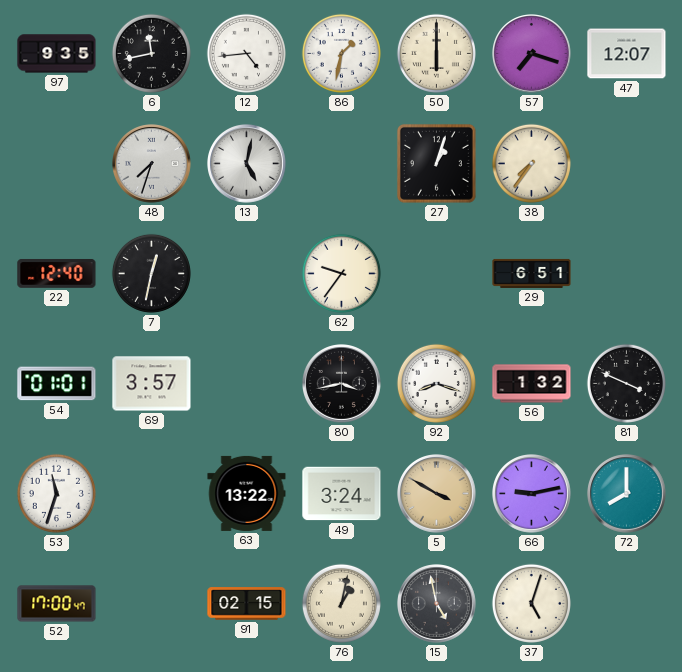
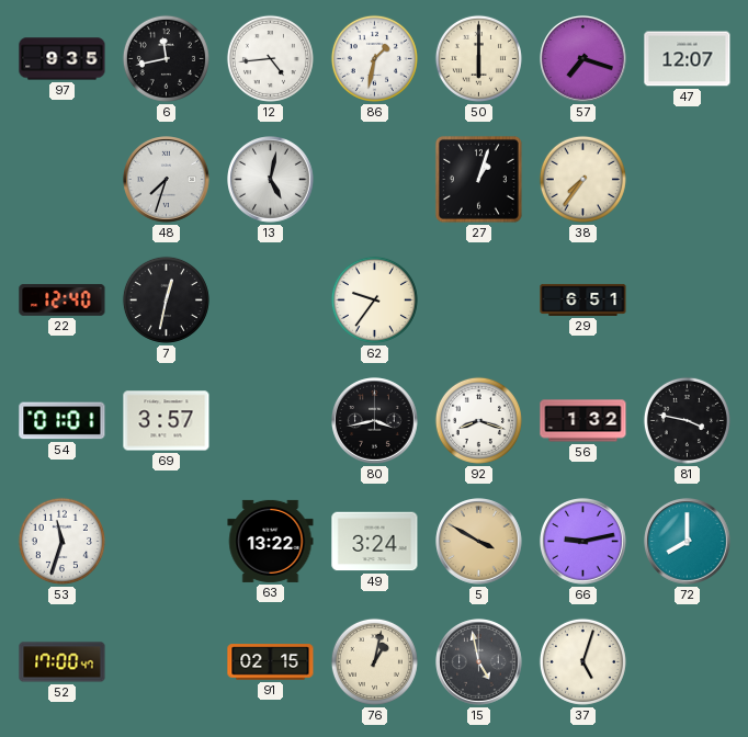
81: 3:49 -> 3:47 (687, 420)
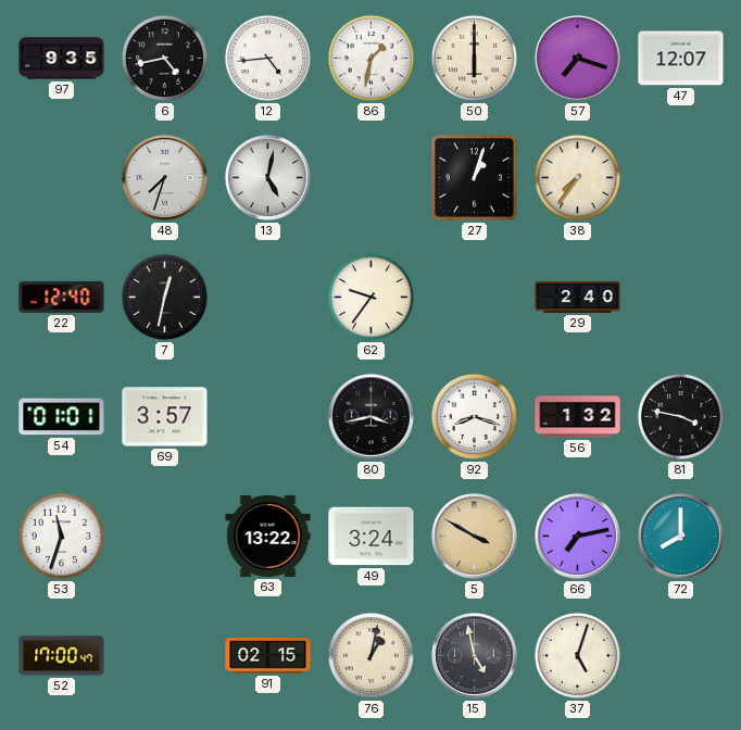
6: 11:43 -> 4:43 (164, 58)
29: 6:51 -> 2:40 (578, 297)
66: 9:13 -> 7:13 (578, 537)
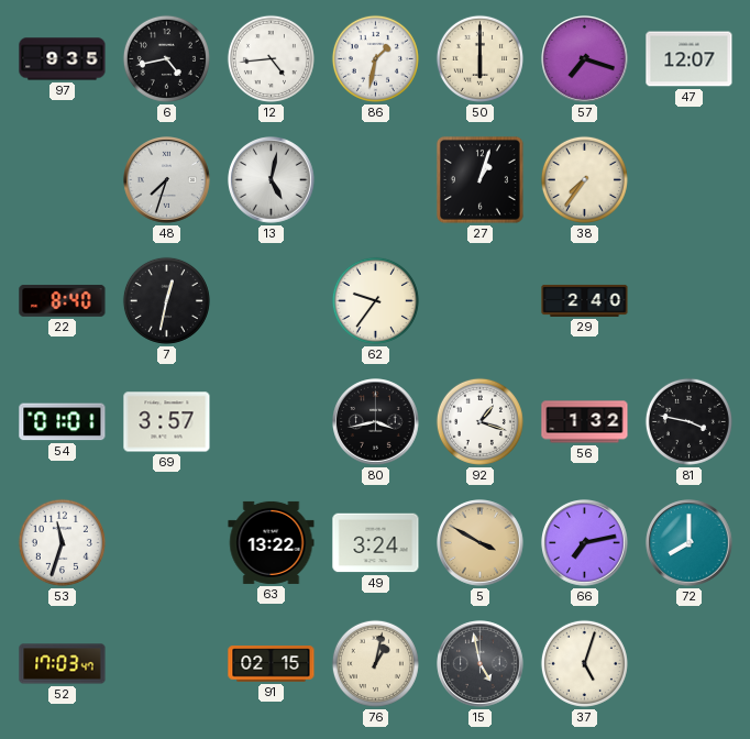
22: 12:40 -> 8:40 (63, 300)
92: 8:18 -> 1:18 (479, 421)
52: 17:00 -> 17:03 (63, 664)
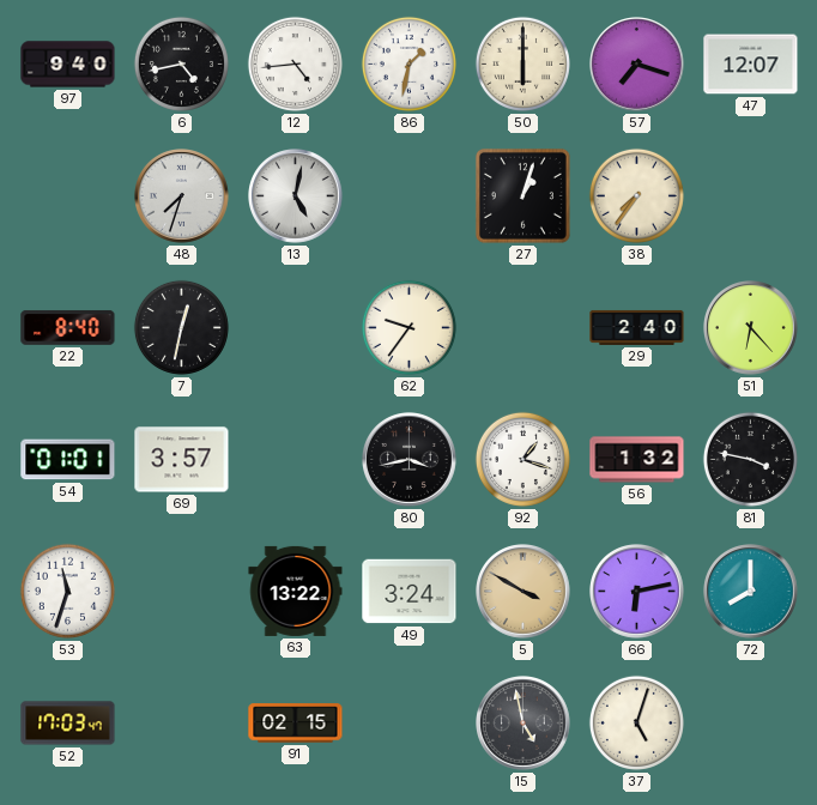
97: 9:35 -> 9:40 (68, 65)
51: none -> 6:23 (751, 328)
66: 7:13 -> 6:13 (637, 592)
76: 1:02 -> none (375, 663)
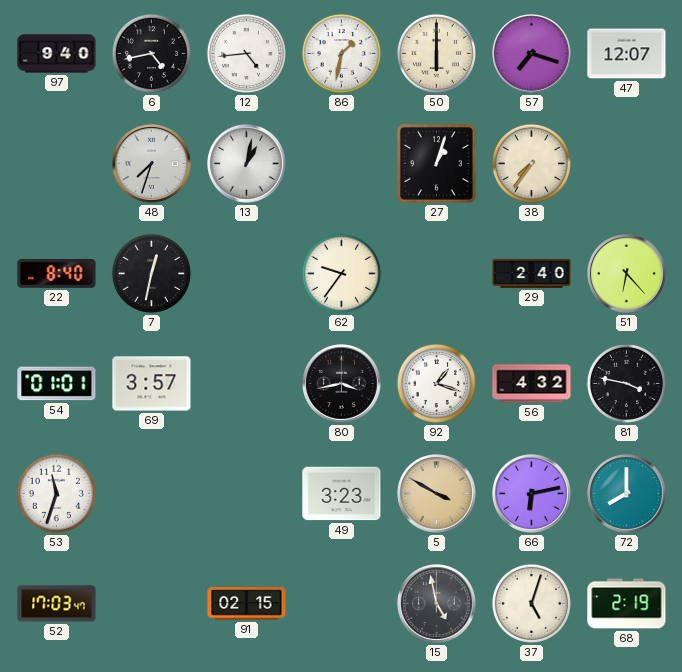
13: 5:02 -> 1:02 (247, 164)
56: 1:32 -> 4:32 (532, 384)
63: 13:22 -> none (296, 591)
49: 3:24 -> 3:23 (342, 494)
68: none -> 2:19 (627, 604)
